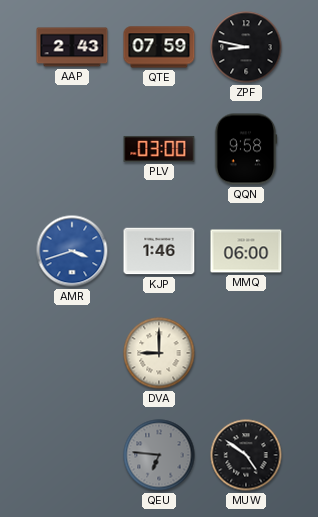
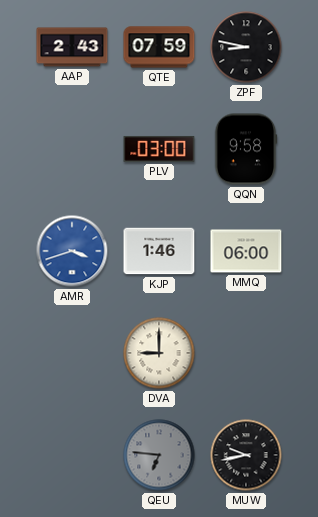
MUW: 4:51 -> 9:43 (246, 455)
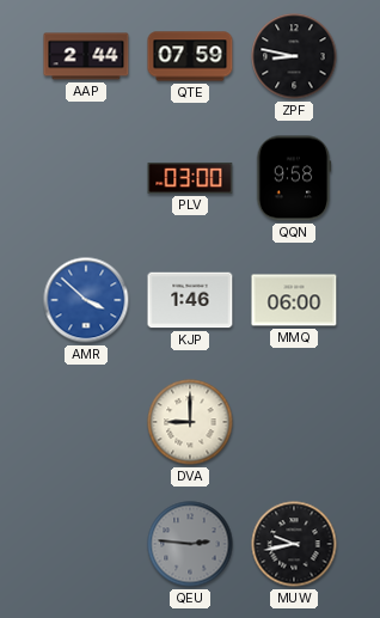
AAP: 2:43 -> 2:44 (86, 56)
AMR: 3:42 -> 3:52 (86, 300)
QEU: 6:46 -> 2:46 (190, 544)
